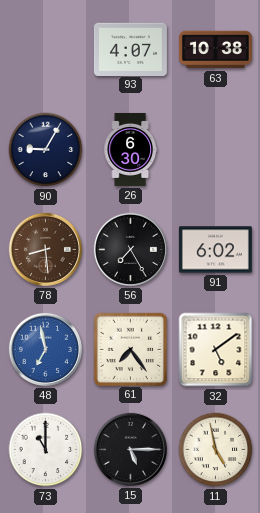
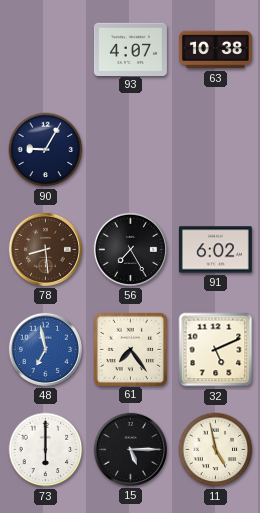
26: 6:30 -> none (130, 149)
32: 5:09 -> 5:11 (216, 350)
73: 11:00 -> 6:00 (46, 450)
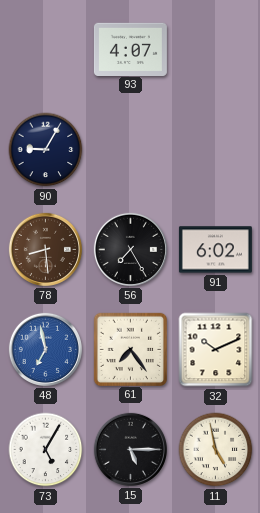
63: 10:38 -> none (215, 50)
32: 5:11 -> 10:11 (216, 350)
73: 6:00 -> 5:05 (46, 450)
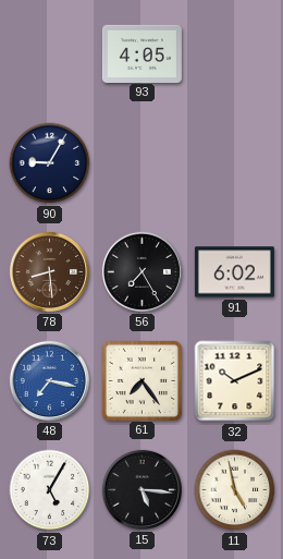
93: 4:07 -> 4:05 (141, 53)
48: 6:58 -> 7:17 (49, 380)
15: 5:15 -> 5:16 (141, 489)
